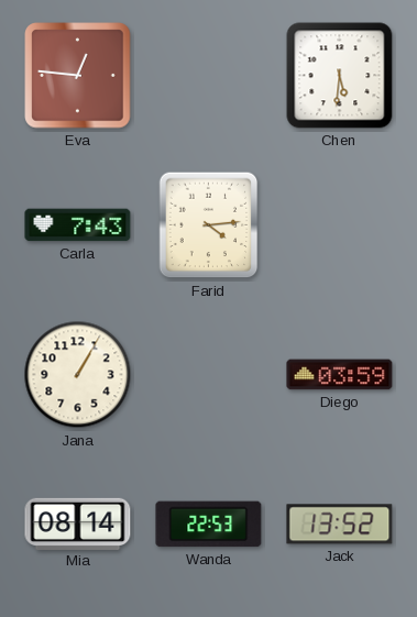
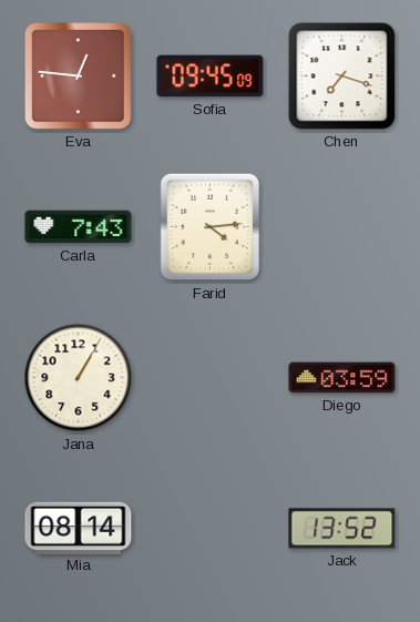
Sofia: none -> 09:45 (211, 77)
Chen: 5:31 -> 7:18 (342, 77)
Wanda: 22:53 -> none (209, 525)
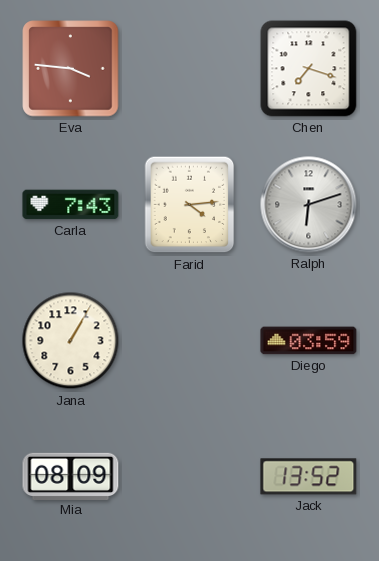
Eva: 12:46 -> 3:46 (71, 69)
Sofia: 09:45 -> none (211, 77)
Ralph: none -> 6:12 (309, 205)
Mia: 08:14 -> 08:09 (71, 476)
